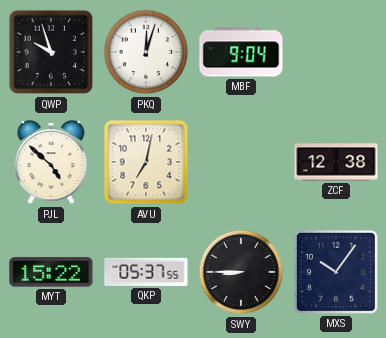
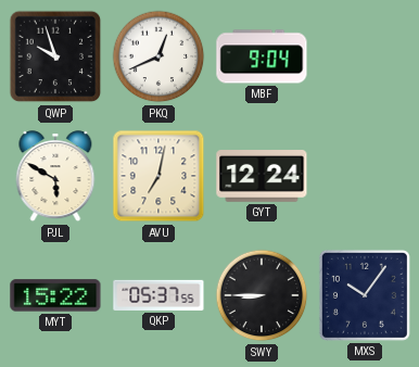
PKQ: 12:03 -> 12:41 (158, 56)
PJL: 4:52 -> 5:50 (55, 177)
GYT: none -> 12:24 (262, 177)
ZCF: 12:38 -> none (336, 162)
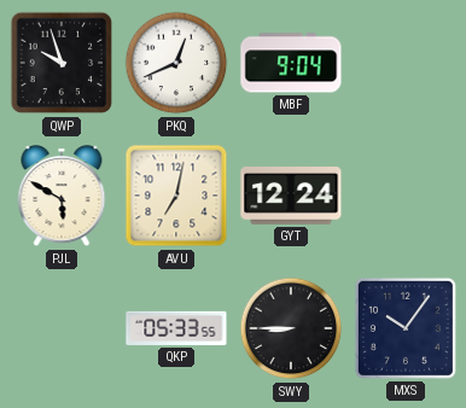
MYT: 15:22 -> none (55, 295)
QKP: 05:37 -> 05:33 (176, 328)
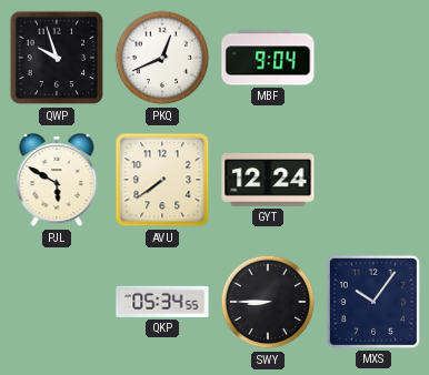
AVU: 7:02 -> 7:39 (162, 180)
QKP: 05:33 -> 05:34 (162, 302)
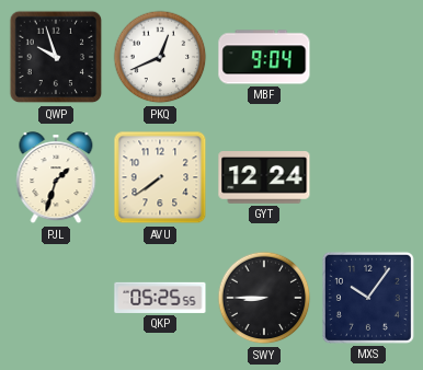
PJL: 5:50 -> 1:33 (56, 178)
QKP: 05:34 -> 05:25 (160, 298)
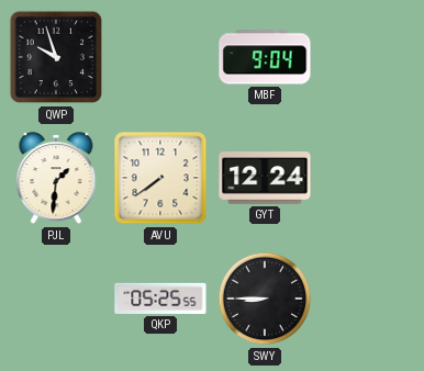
PKQ: 12:41 -> none (160, 57)
PJL: 1:33 -> 1:31 (56, 179)
MXS: 10:06 -> none (368, 298)
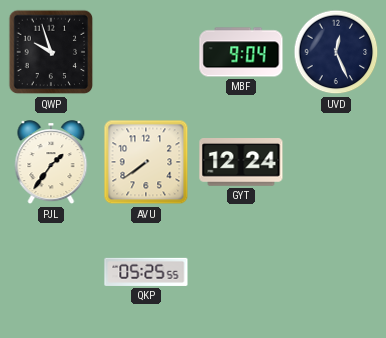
UVD: none -> 12:26 (336, 52)
PJL: 1:31 -> 1:36 (51, 163)
SWY: 8:45 -> none (265, 299)
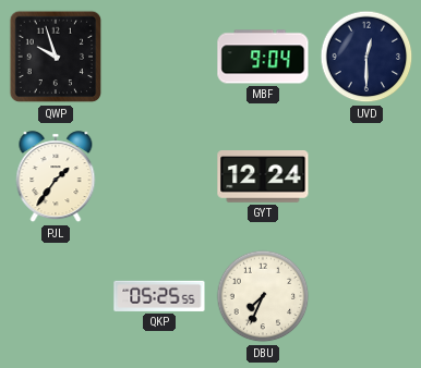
UVD: 12:26 -> 12:30 (366, 57)
AVU: 7:39 -> none (146, 162)
DBU: none -> 7:34 (263, 296)
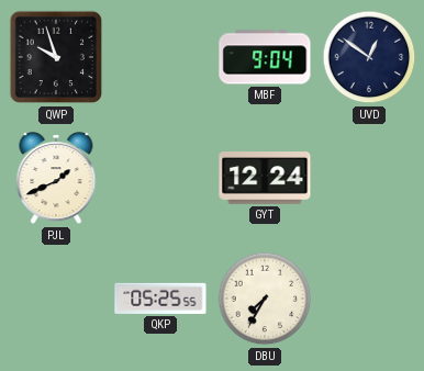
UVD: 12:30 -> 12:51 (369, 57)
PJL: 1:36 -> 1:41 (56, 179)
DBU: 7:34 -> 7:35 (265, 299)
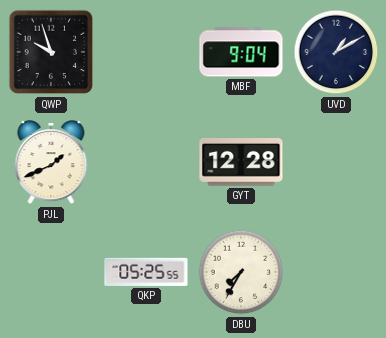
UVD: 12:51 -> 1:10 (336, 52)
GYT: 12:24 -> 12:28 (241, 163)
